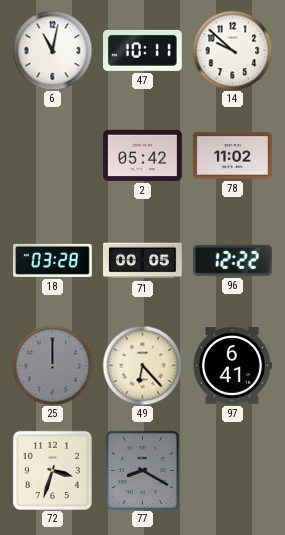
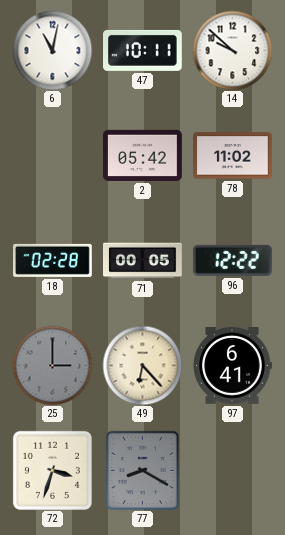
18: 03:28 -> 02:28 (53, 260)
25: 12:00 -> 3:00 (52, 365)
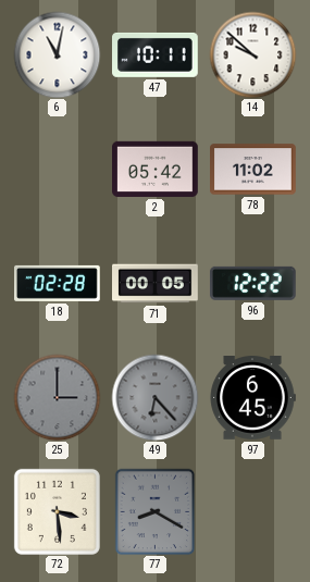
49 dial: cream -> grey (154, 397)
97: 6:41 -> 6:45 (252, 398)
72: 3:33 -> 3:29 (57, 511)
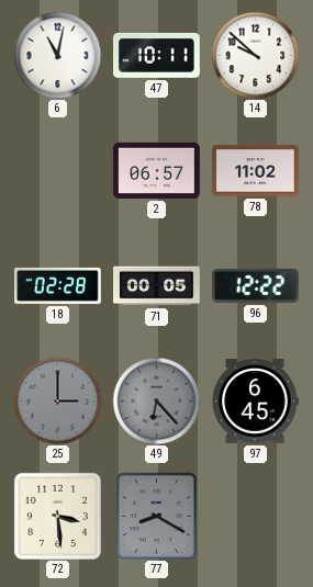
2: 05:42 -> 06:57 (157, 170)
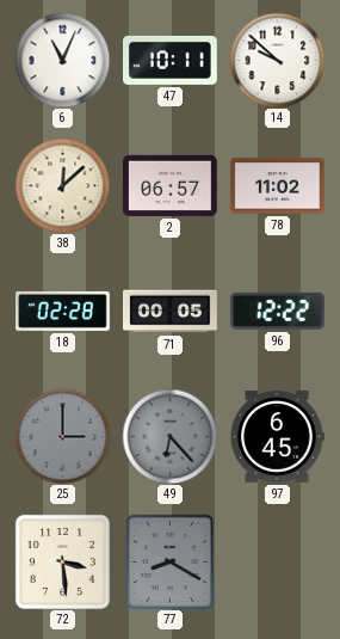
6: 11:02 -> 11:04 (62, 60)
38: none -> 12:08 (62, 185)
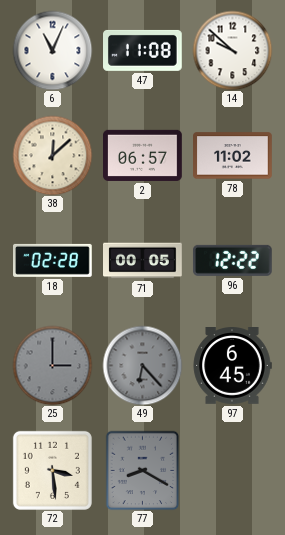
47: 10:11 -> 11:08 (143, 50)
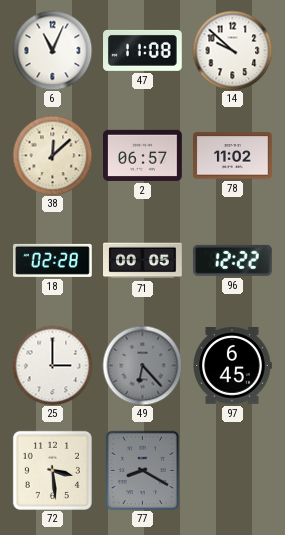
25 dial: grey -> white (52, 365)
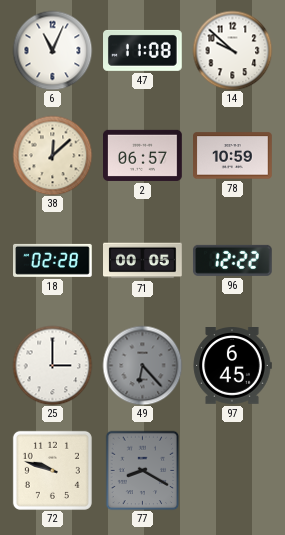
78: 11:02 -> 10:59 (233, 156)
72: 3:29 -> 9:48 (52, 470)
